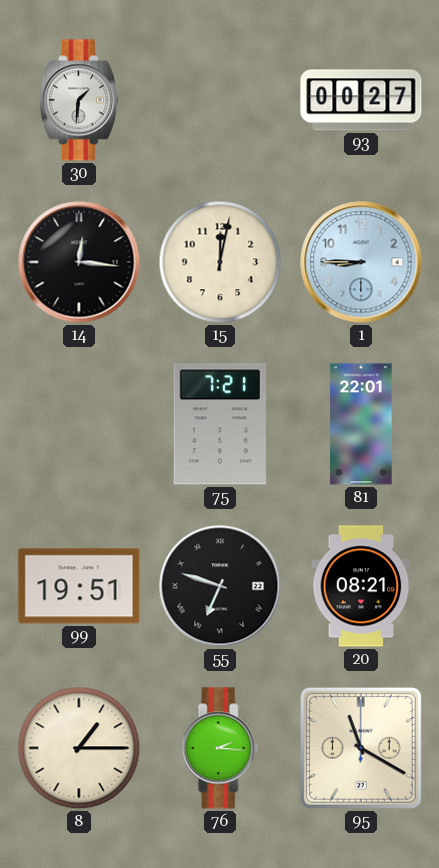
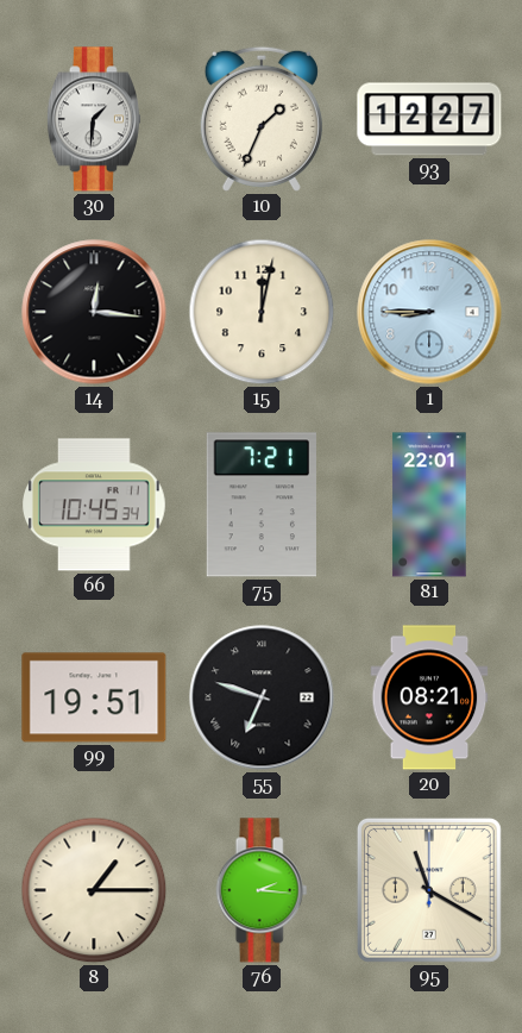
10: none -> 1:34 (262, 119)
93: 00:27 -> 12:27 (429, 119)
66: none -> 10:45 (95, 505)
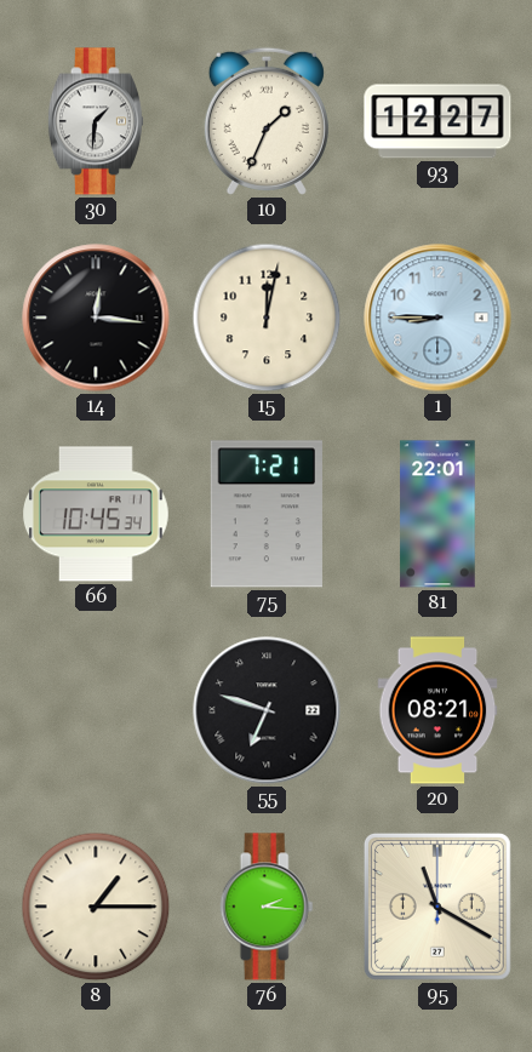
99: 19:51 -> none (94, 697)
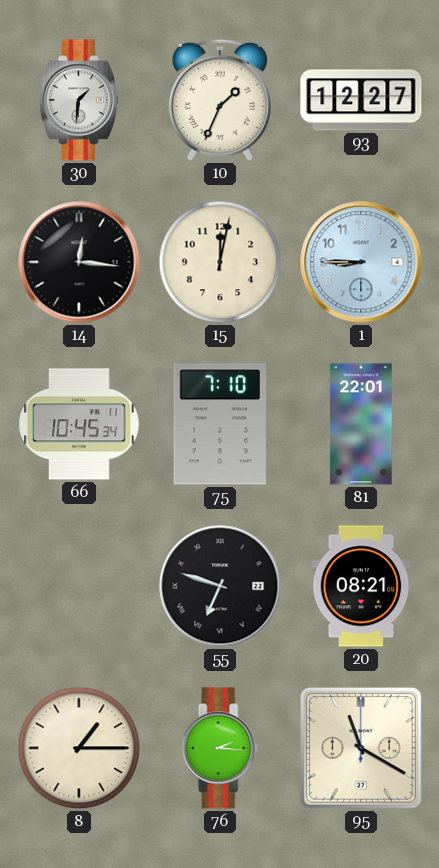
75: 7:21 -> 7:10 (220, 424)
